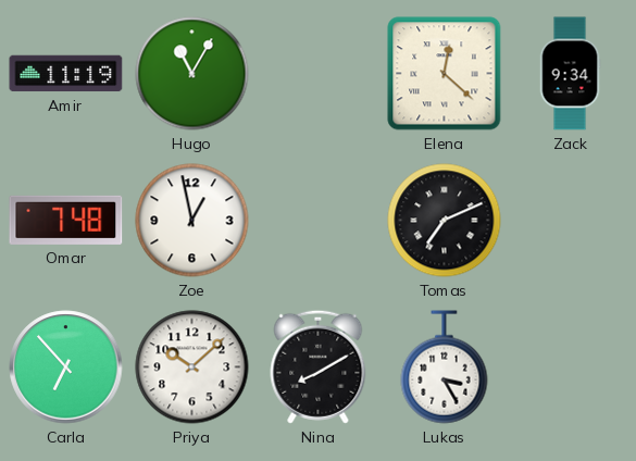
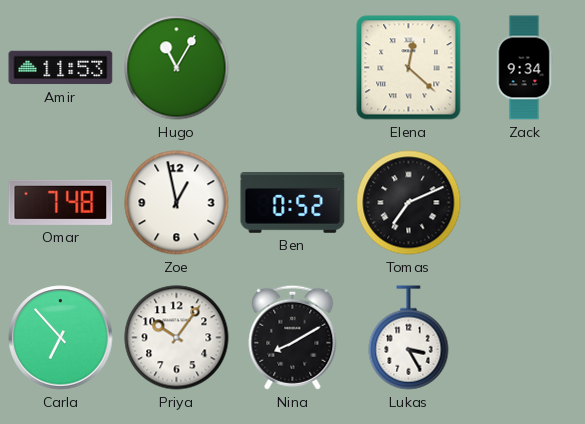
Amir: 11:19 -> 11:53 (61, 68)
Ben: none -> 0:52 (293, 203)
Priya: 10:08 -> 10:06 (177, 338)
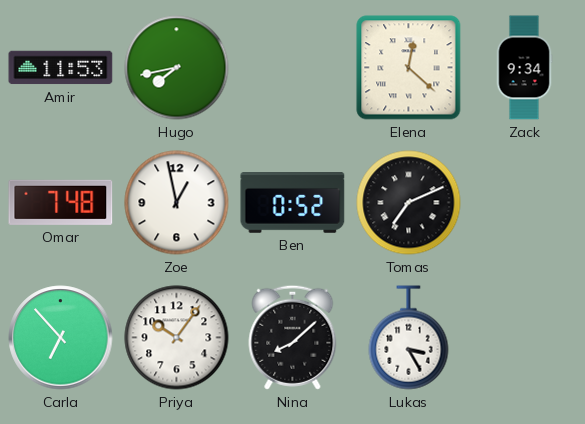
Hugo: 11:05 -> 7:43 (177, 68)
Nina: 8:10 -> 8:08 (293, 337)
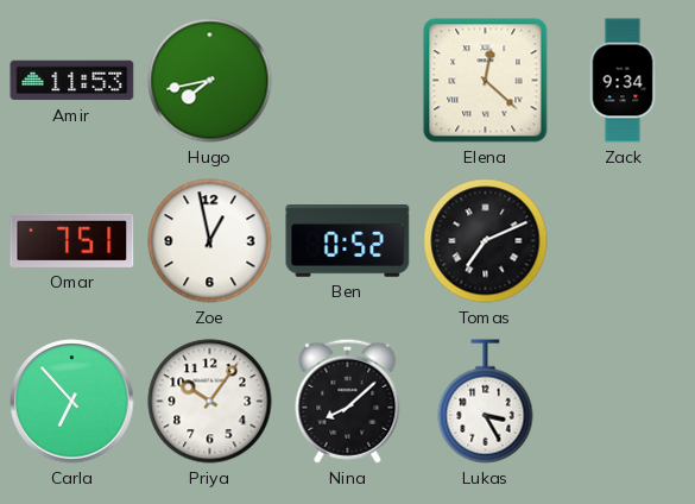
Omar: 7:48 -> 7:51 (72, 240)
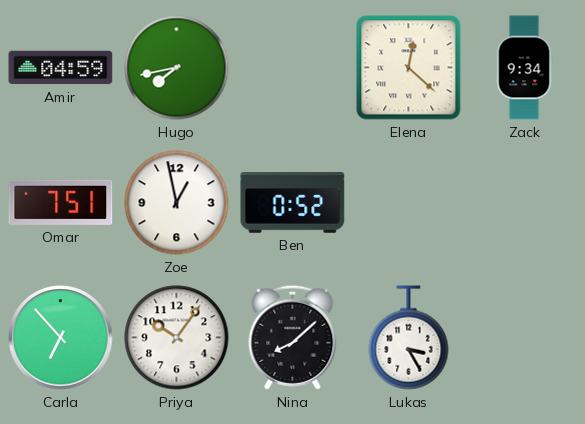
Amir: 11:53 -> 04:59 (61, 68)
Tomas: 7:11 -> none (486, 241)
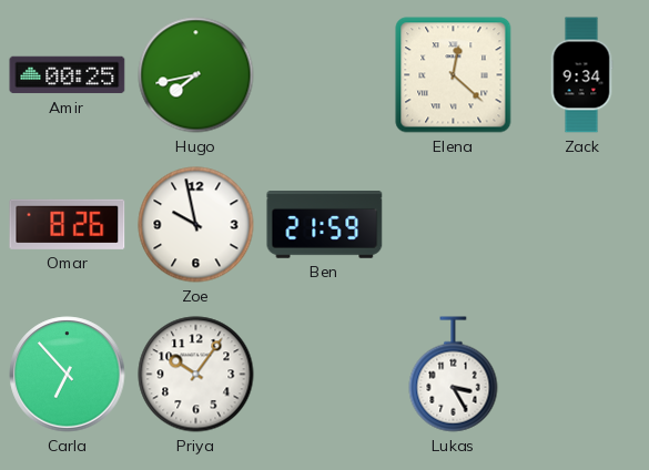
Amir: 04:59 -> 00:25 (68, 75)
Omar: 7:51 -> 8:26 (68, 224)
Zoe: 12:58 -> 9:58 (196, 225)
Ben: 0:52 -> 21:59 (325, 225)
Nina: 8:08 -> none (293, 337)
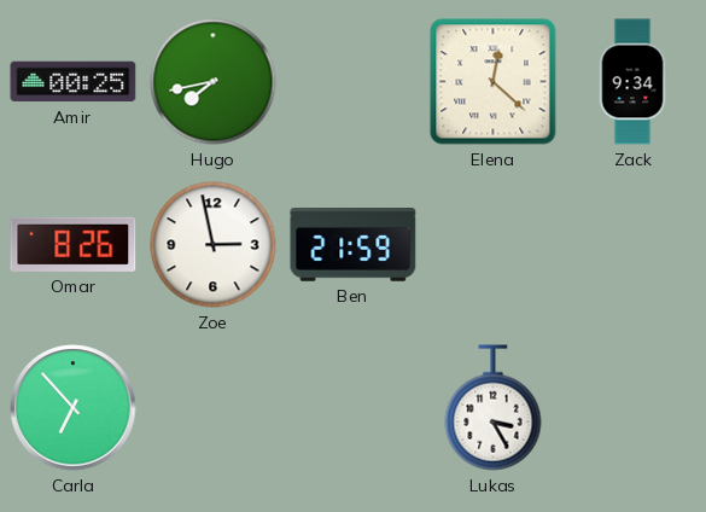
Zoe: 9:58 -> 2:58 (214, 245)
Priya: 10:06 -> none (196, 375)
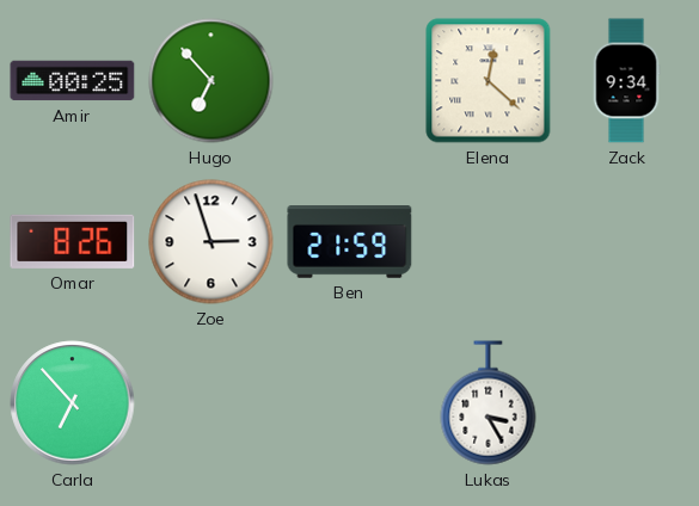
Hugo: 7:43 -> 6:53 (211, 81)
Zoe: 2:58 -> 2:57 (211, 242)
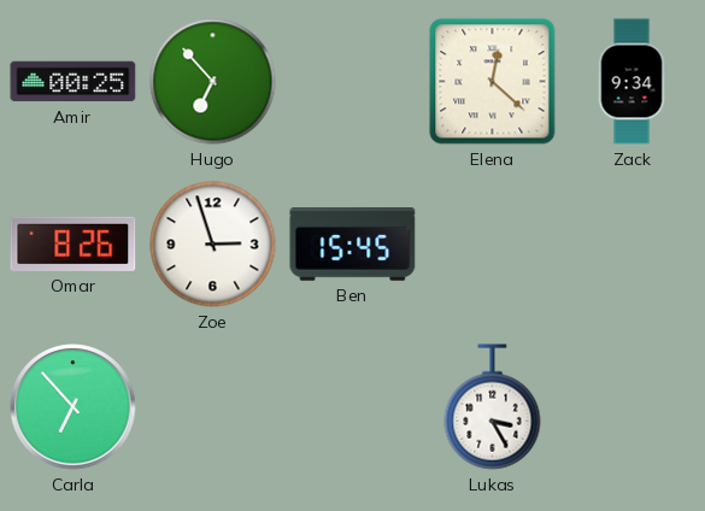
Ben: 21:59 -> 15:45 (353, 245)
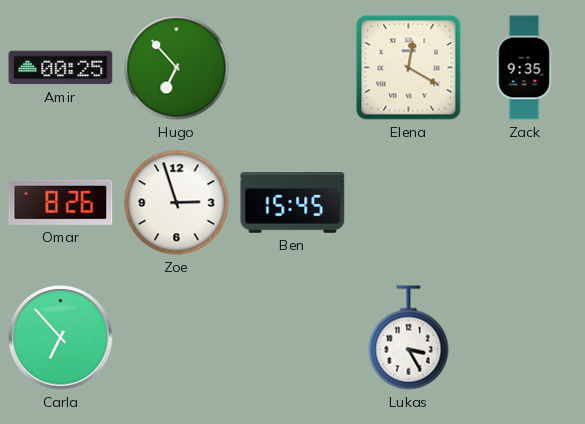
Elena: 12:22 -> 12:20 (409, 68)
Zack: 9:34 -> 9:35 (524, 68)
